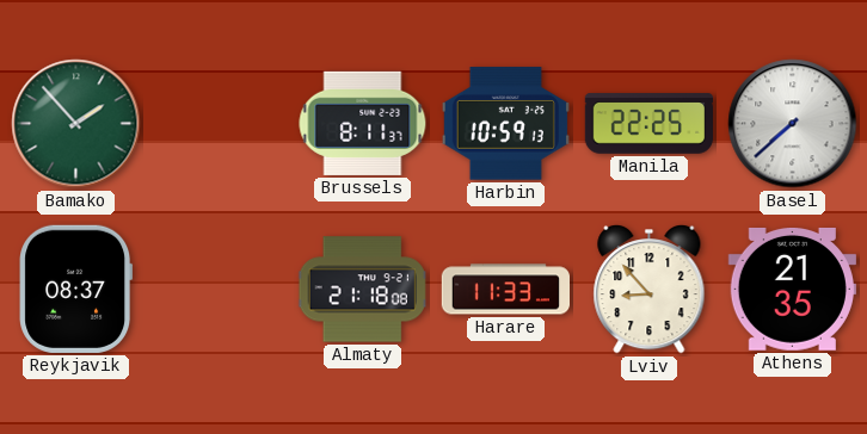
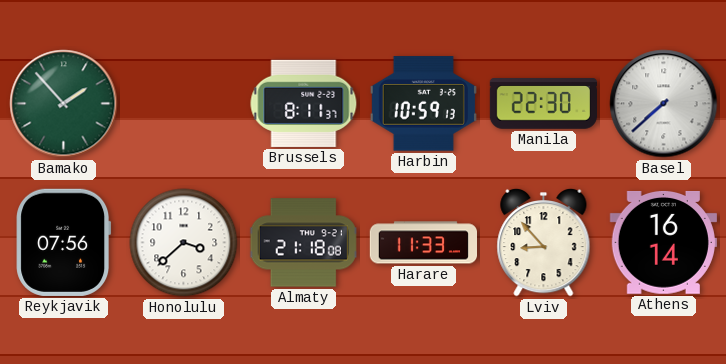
Manila: 22:25 -> 22:30 (543, 104)
Reykjavik: 08:37 -> 07:56 (64, 242)
Honolulu: none -> 3:38 (184, 243)
Athens: 21:35 -> 16:14 (663, 242)
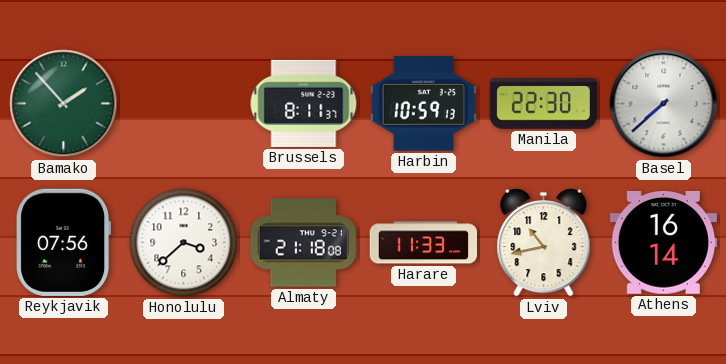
Lviv: 8:53 -> 10:43 (544, 242)
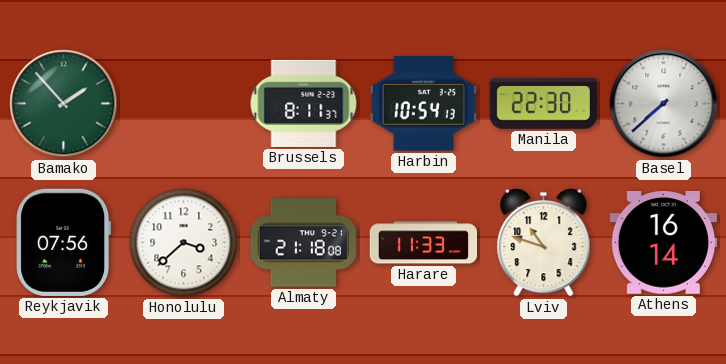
Harbin: 10:59 -> 10:54 (423, 104)
Lviv: 10:43 -> 10:48 (544, 242)
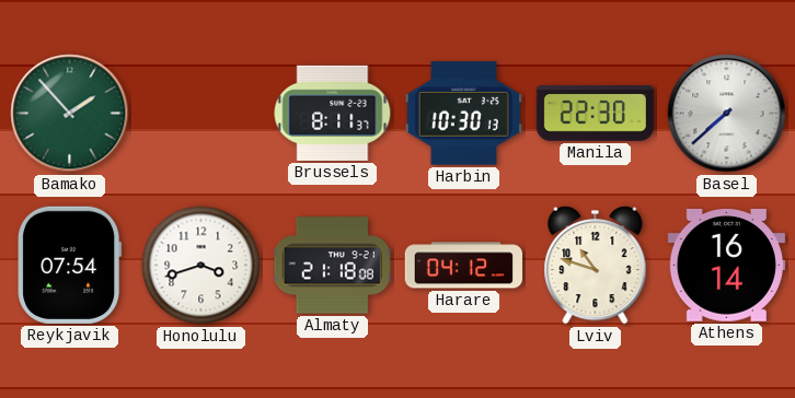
Harbin: 10:54 -> 10:30 (463, 114)
Reykjavik: 07:56 -> 07:54 (70, 265)
Honolulu: 3:38 -> 3:42 (201, 266)
Harare: 11:33 -> 04:12 (463, 266)
